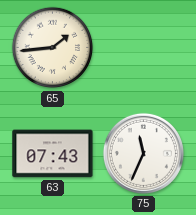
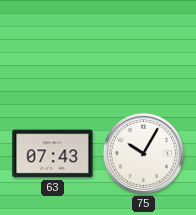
65: 1:44 -> none (53, 48)
75: 11:34 -> 10:05 (143, 153)
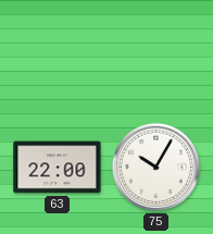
63: 07:43 -> 22:00 (58, 168)
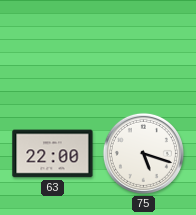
75: 10:05 -> 5:18 (143, 153)
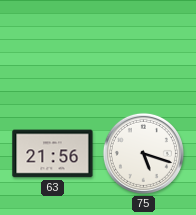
63: 22:00 -> 21:56 (53, 154)
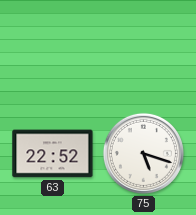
63: 21:56 -> 22:52 (53, 154)
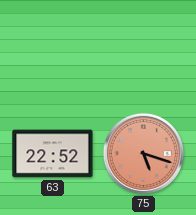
75 dial: white -> salmon (143, 153)
